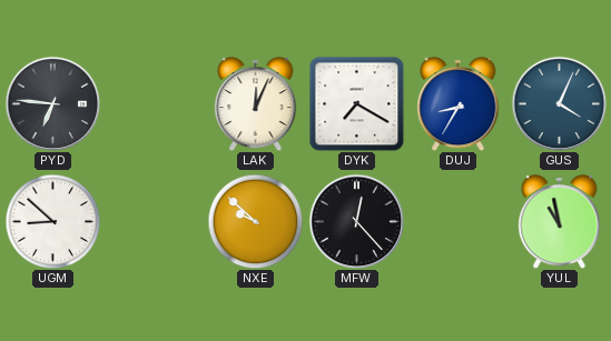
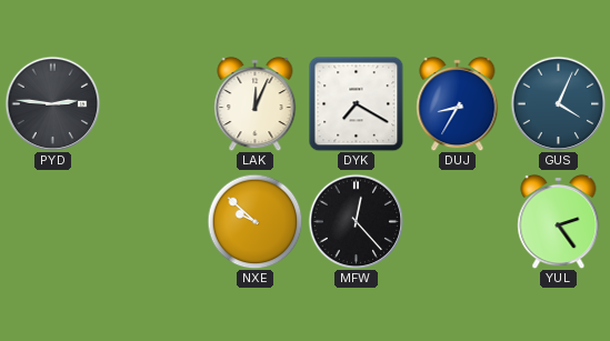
PYD: 6:46 -> 2:46 (52, 103)
UGM: 8:52 -> none (52, 221)
YUL: 10:58 -> 2:24 (559, 221)
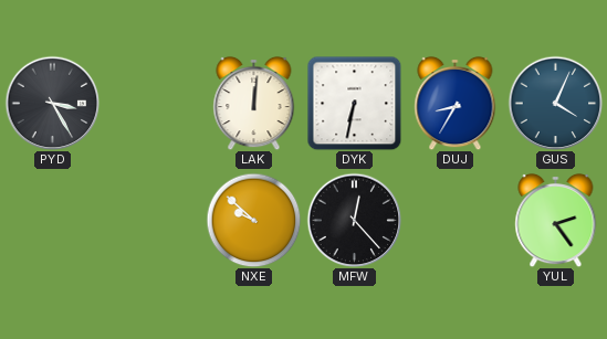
PYD: 2:46 -> 3:25 (52, 103)
LAK: 12:04 -> 12:01 (254, 103)
DYK: 7:20 -> 6:32 (354, 103)
